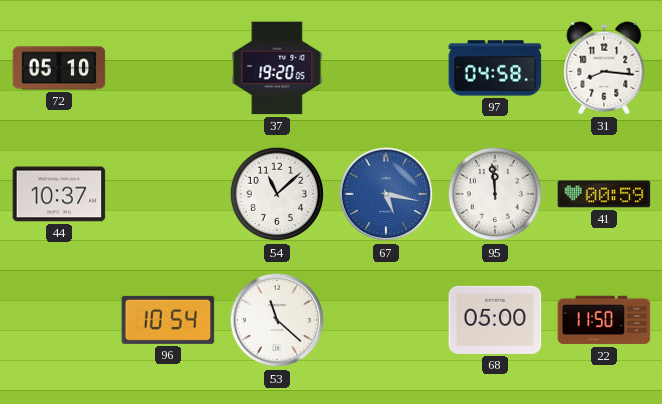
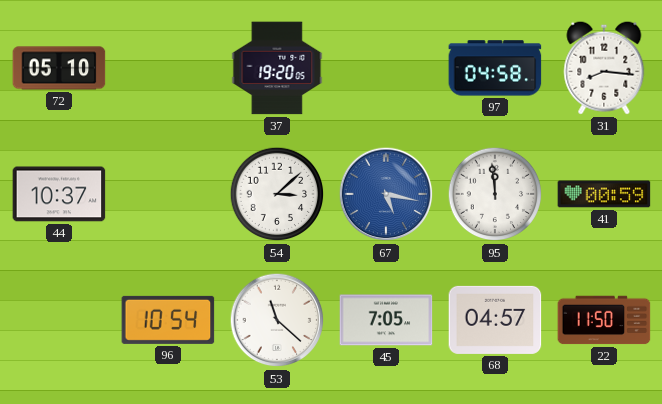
54: 11:08 -> 3:08 (277, 194)
45: none -> 7:05 (386, 320)
68: 05:00 -> 04:57 (495, 320)
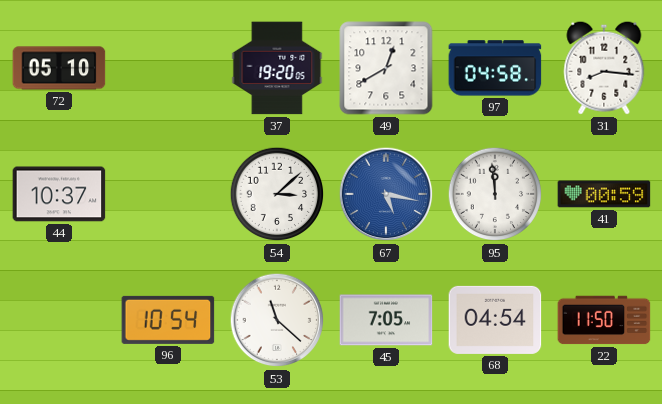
49: none -> 12:40 (386, 68)
68: 04:57 -> 04:54 (495, 320)
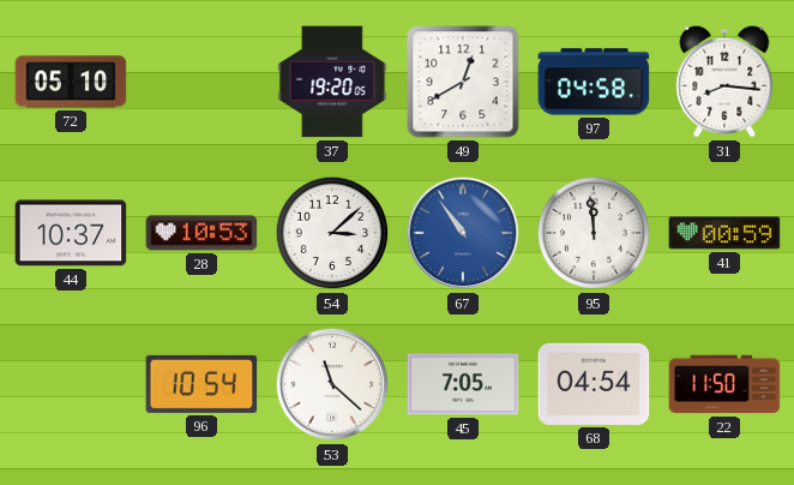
28: none -> 10:53 (201, 233)
67: 5:17 -> 10:54 (463, 233)
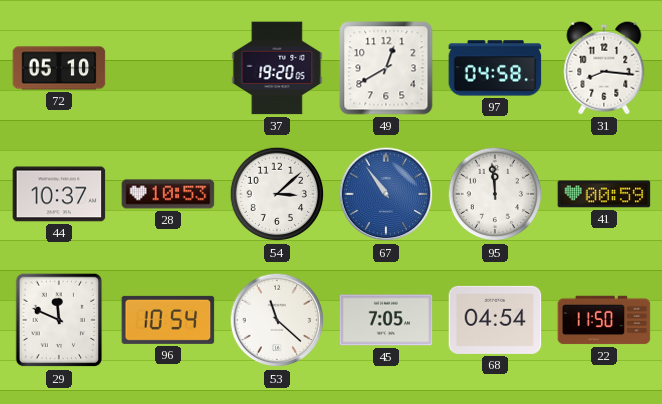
29: none -> 11:49 (59, 320)
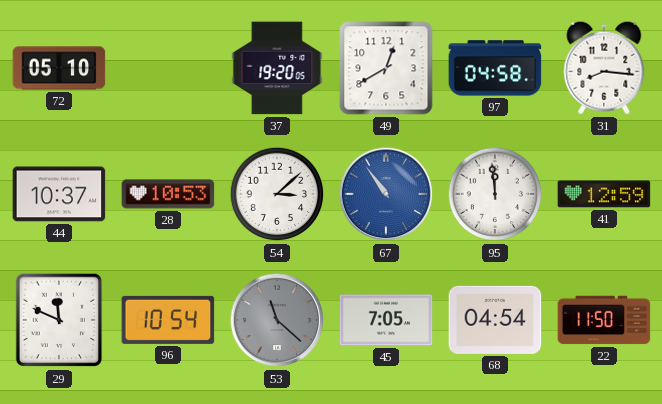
41: 00:59 -> 12:59 (604, 194)
53 dial: white -> grey (277, 320)
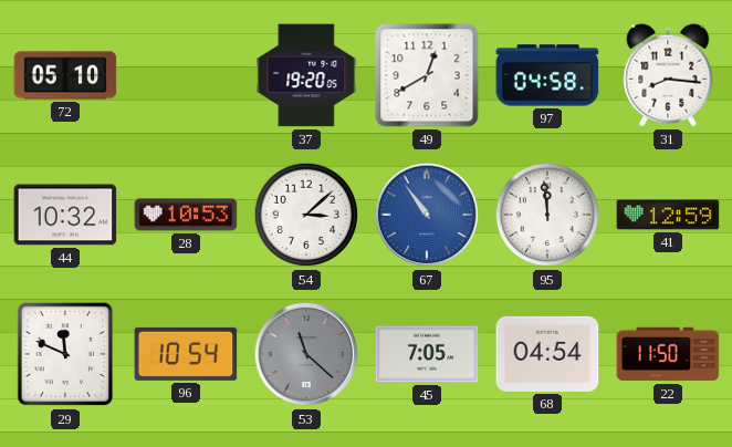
44: 10:37 -> 10:32 (65, 215)
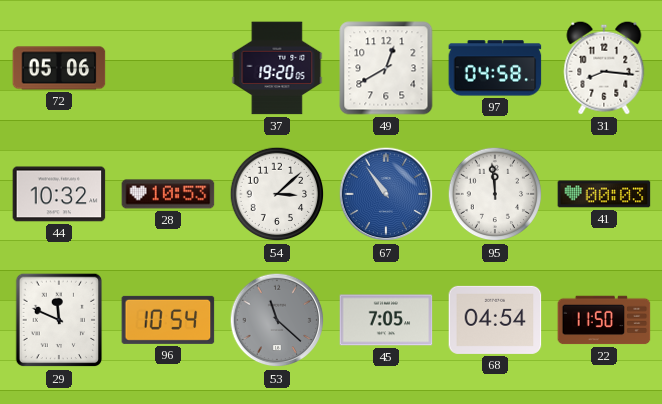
72: 05:10 -> 05:06 (59, 68)
41: 12:59 -> 00:03 (604, 194)
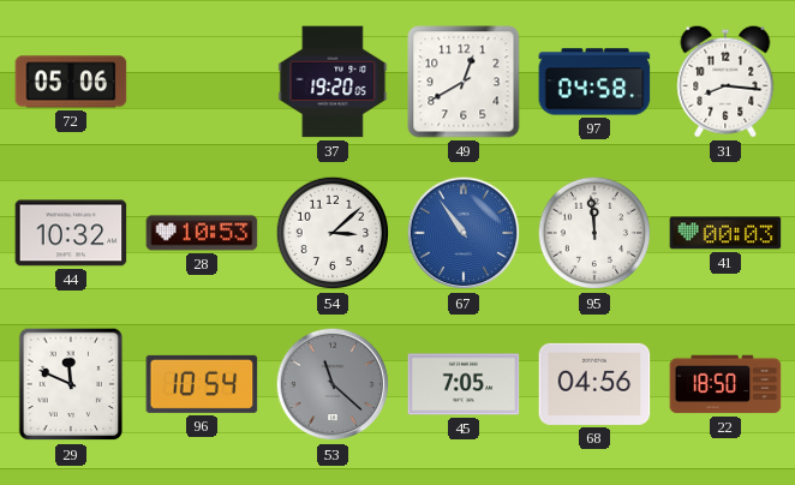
68: 04:54 -> 04:56 (594, 384)
22: 11:50 -> 18:50 (725, 384)
